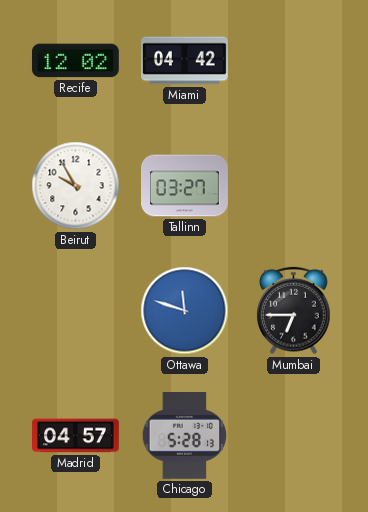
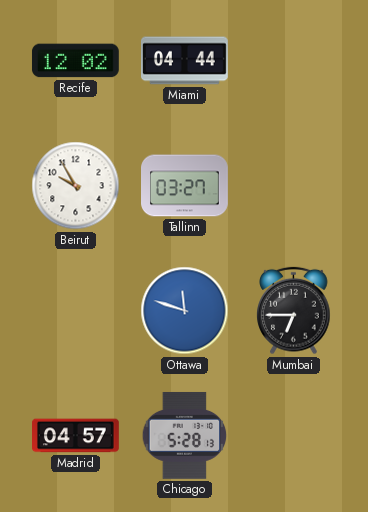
Miami: 04:42 -> 04:44 (185, 61)
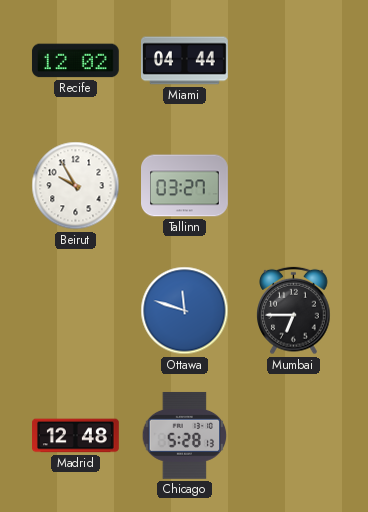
Madrid: 04:57 -> 12:48 (76, 436)
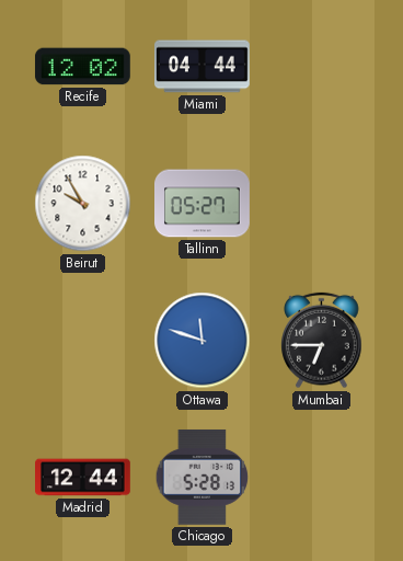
Tallinn: 03:27 -> 05:27 (203, 204)
Madrid: 12:48 -> 12:44 (83, 478)
